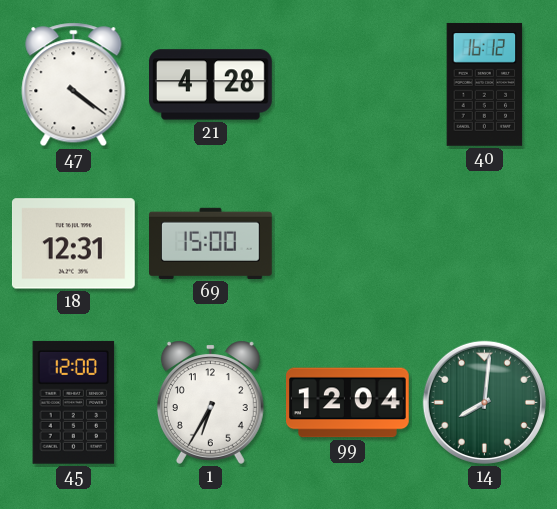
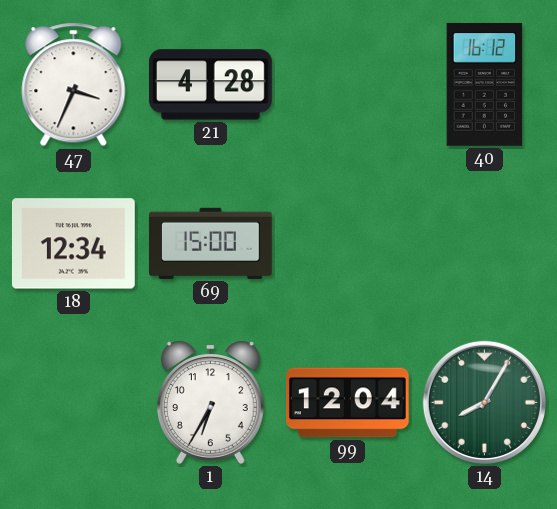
47: 4:21 -> 3:34 (74, 85)
18: 12:31 -> 12:34 (73, 244)
45: 12:00 -> none (74, 402)
14: 8:01 -> 8:05 (484, 402)
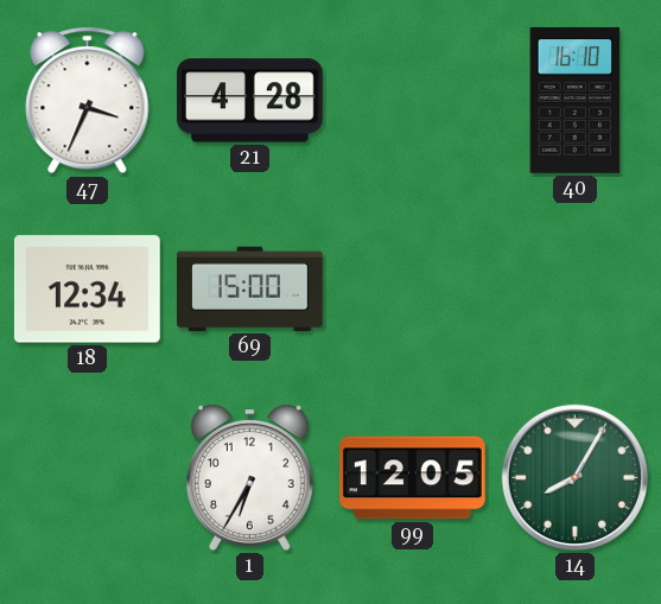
40: 16:12 -> 16:10 (576, 101)
99: 12:04 -> 12:05 (413, 478)
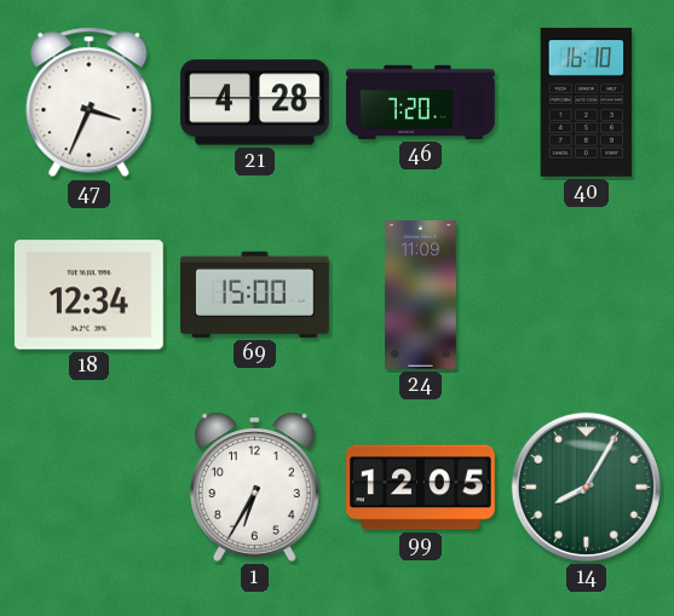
46: none -> 7:20 (421, 102)
24: none -> 11:09 (421, 295)
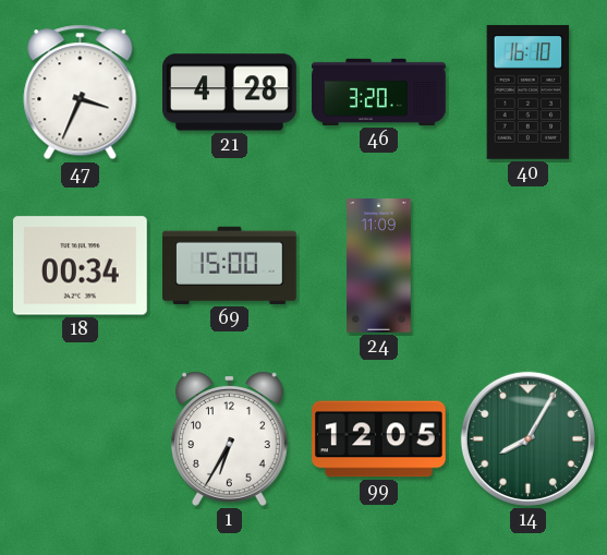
46: 7:20 -> 3:20 (379, 92)
18: 12:34 -> 00:34 (80, 266)
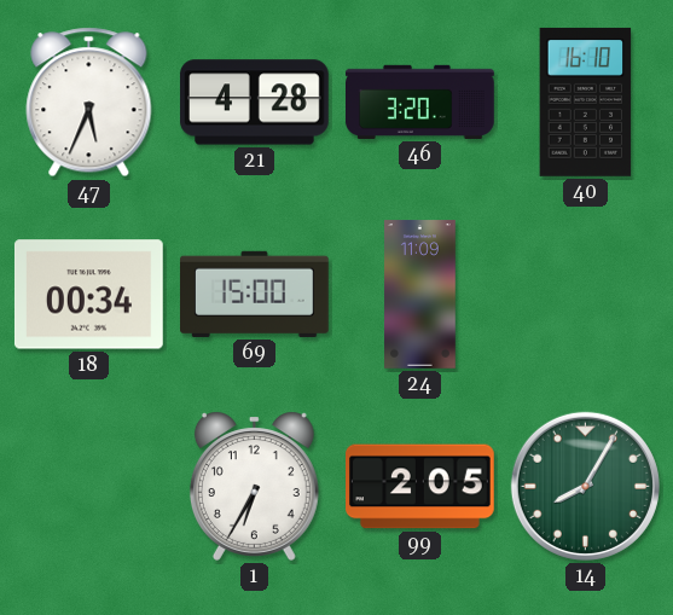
47: 3:34 -> 5:34 (89, 103)
99: 12:05 -> 2:05 (420, 487)
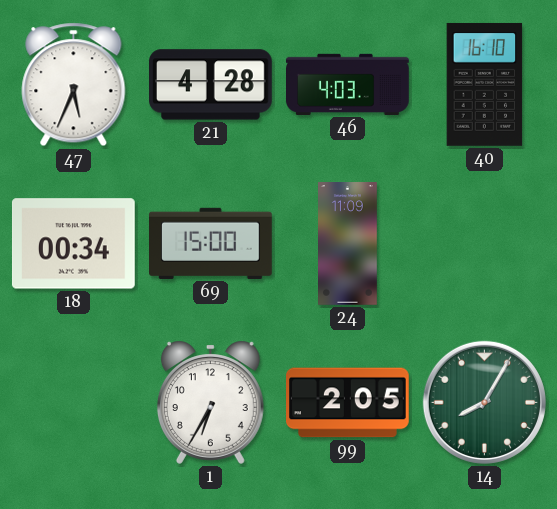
46: 3:20 -> 4:03 (348, 84)
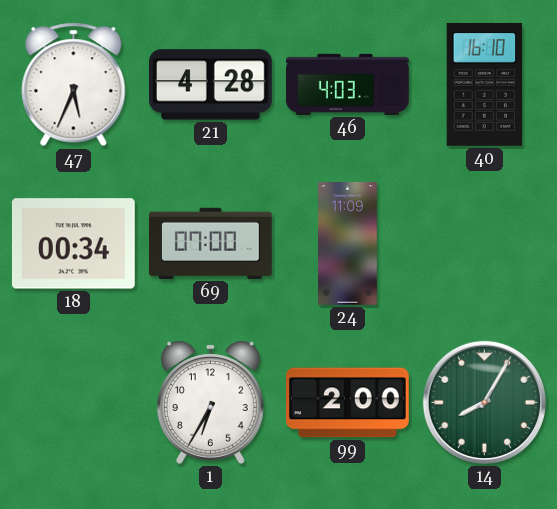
69: 15:00 -> 07:00 (211, 243)
99: 2:05 -> 2:00 (348, 403)
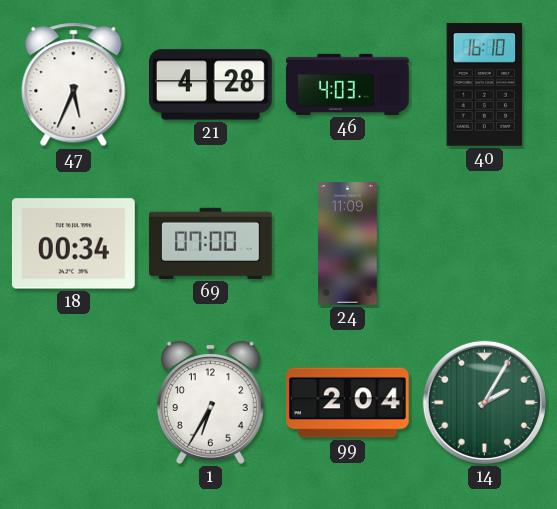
99: 2:00 -> 2:04 (348, 403)
14: 8:05 -> 2:05 (484, 402)
